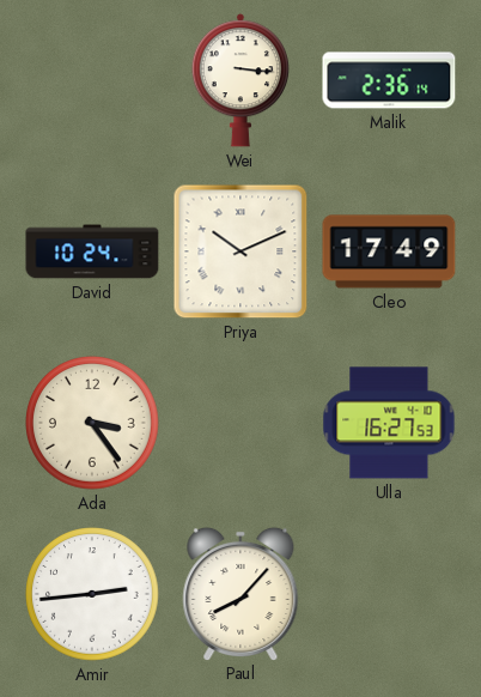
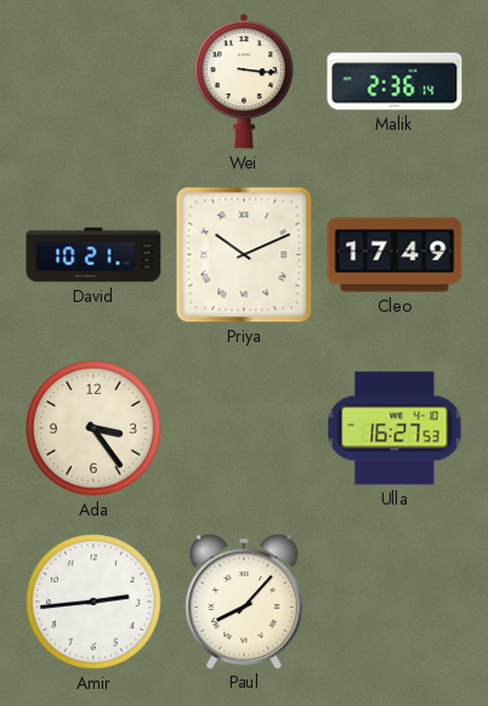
David: 10:24 -> 10:21 (93, 255)
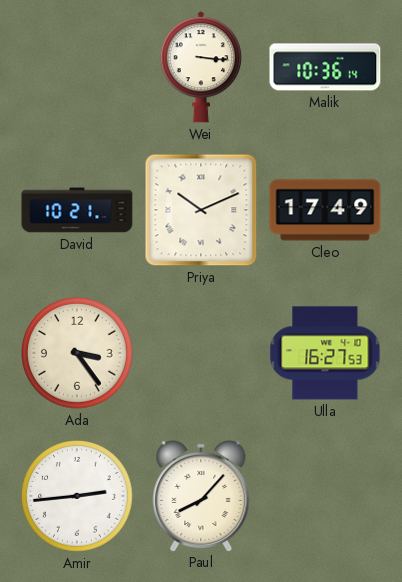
Malik: 2:36 -> 10:36 (325, 67)
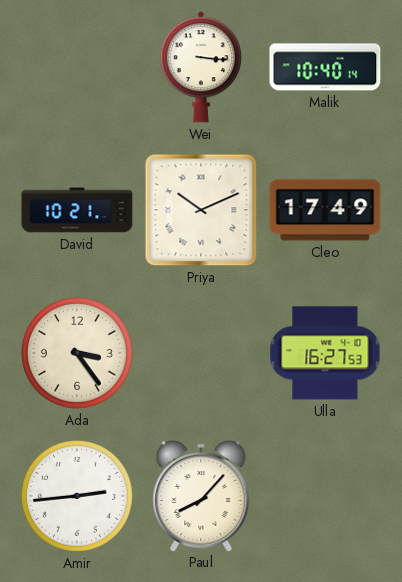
Malik: 10:36 -> 10:40 (325, 67)
